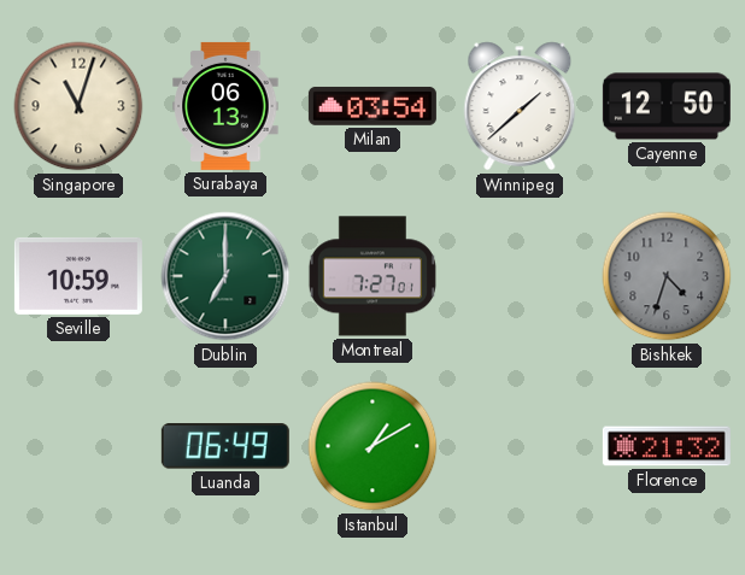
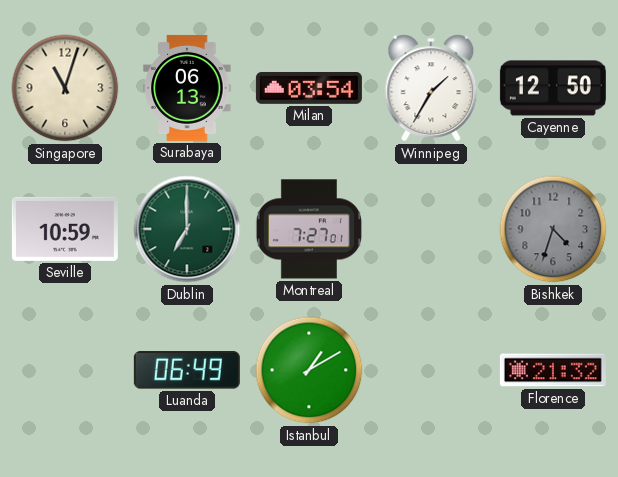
Winnipeg: 1:38 -> 1:35 (431, 88)
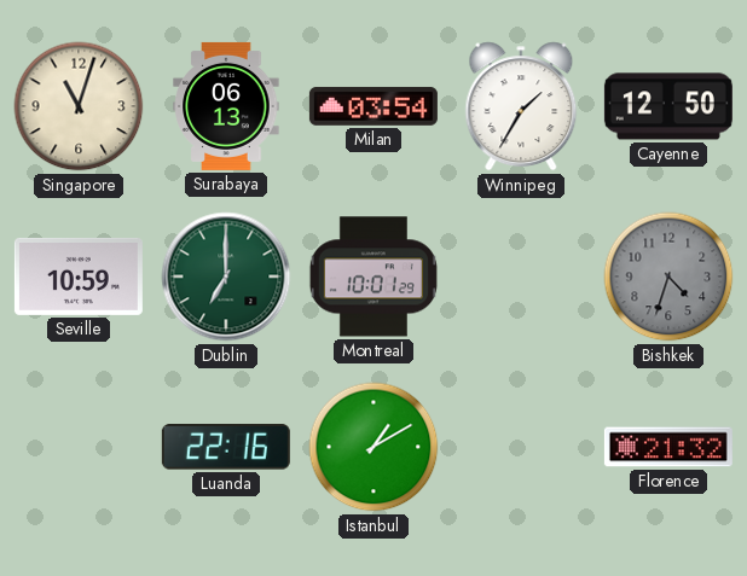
Montreal: 7:27 -> 10:01 (373, 277)
Luanda: 06:49 -> 22:16 (226, 447)
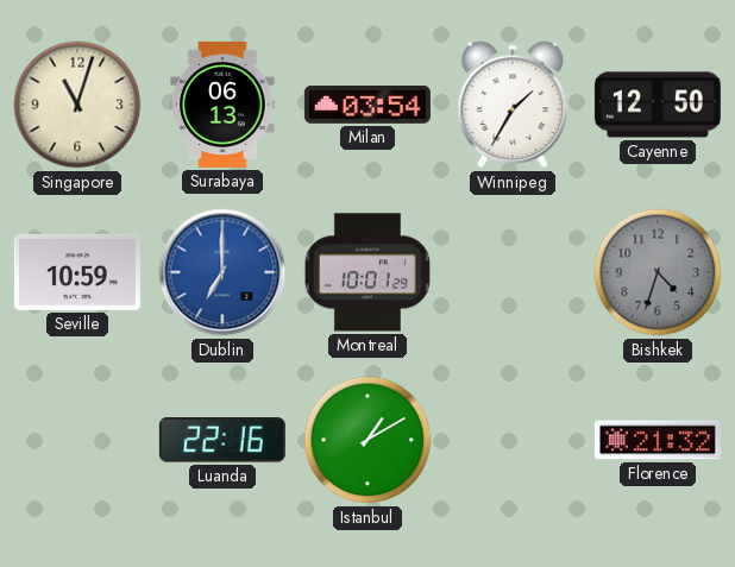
Dublin dial: green -> blue (222, 272)
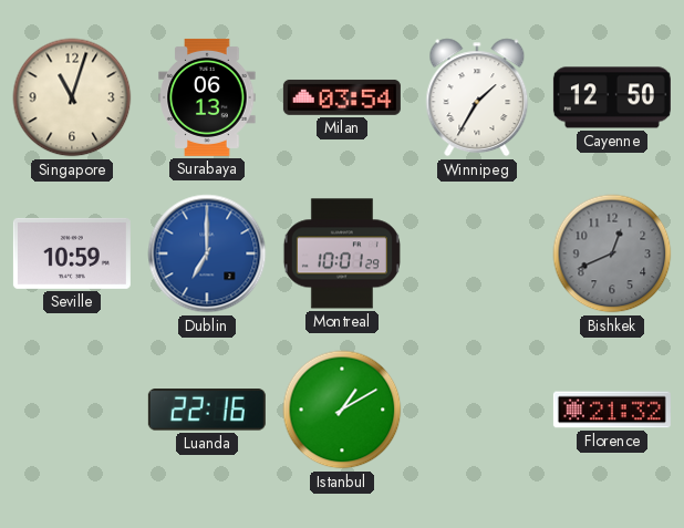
Bishkek: 4:33 -> 12:41 (612, 253)
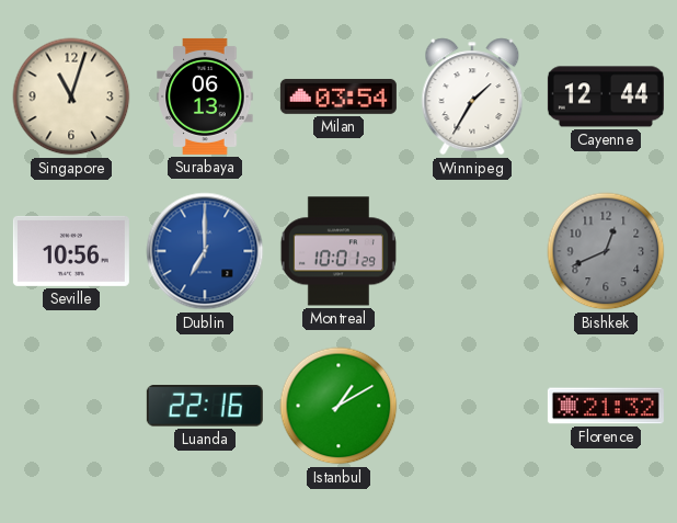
Cayenne: 12:50 -> 12:44 (606, 96)
Seville: 10:59 -> 10:56 (71, 251)
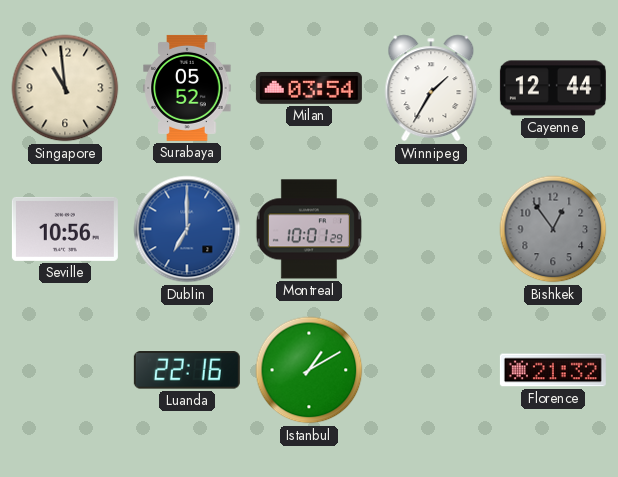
Singapore: 11:03 -> 10:59 (65, 88)
Surabaya: 06:13 -> 05:52 (187, 88)
Bishkek: 12:41 -> 12:54 (553, 229)
